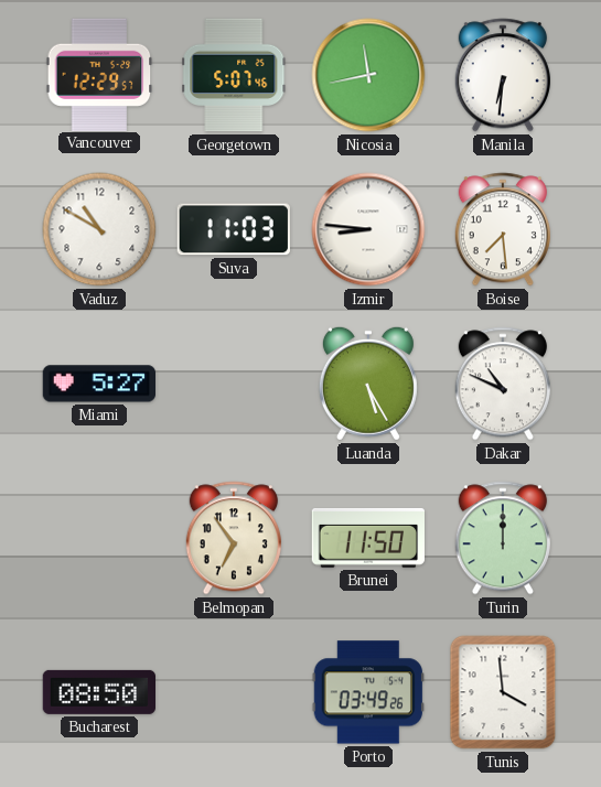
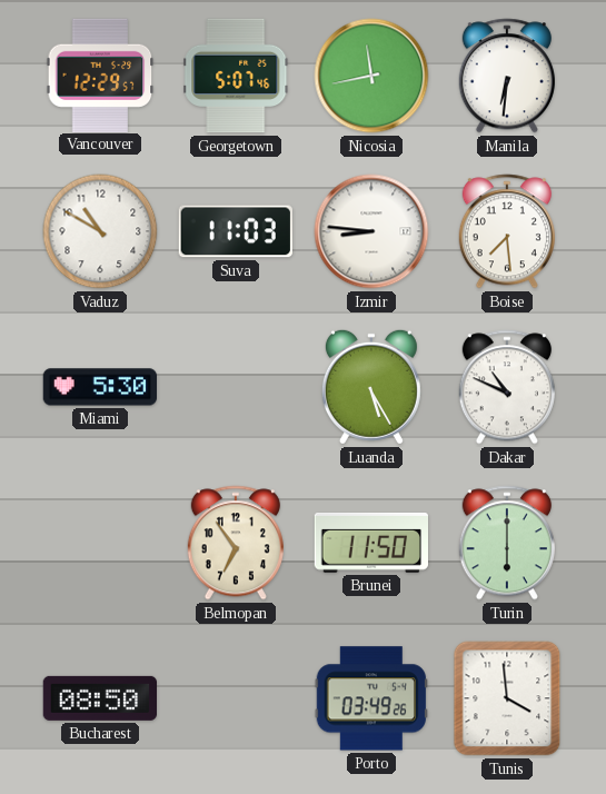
Miami: 5:27 -> 5:30 (99, 387)
Turin: 12:00 -> 6:00 (507, 543)
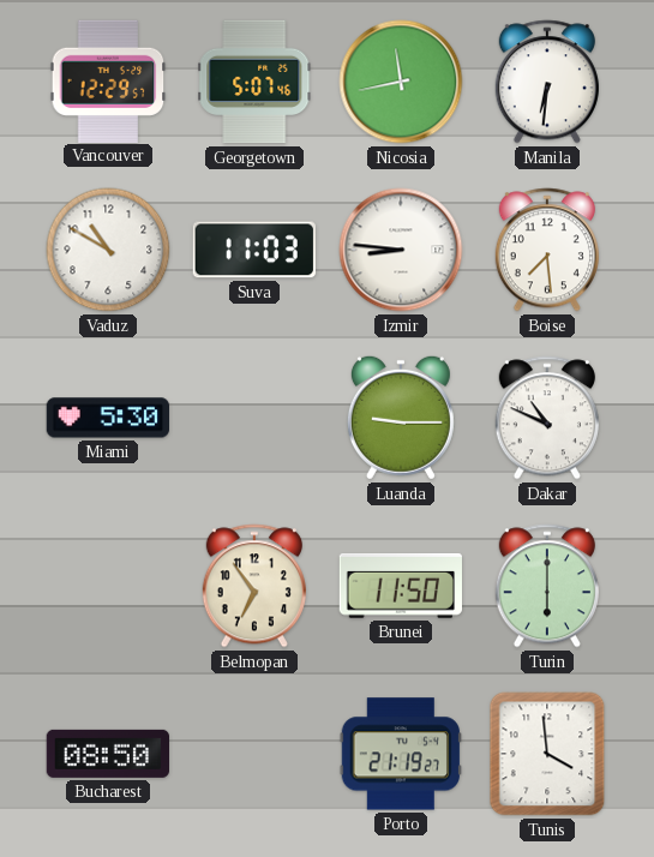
Luanda: 5:25 -> 9:15 (401, 418)
Porto: 03:49 -> 21:19 (400, 754)
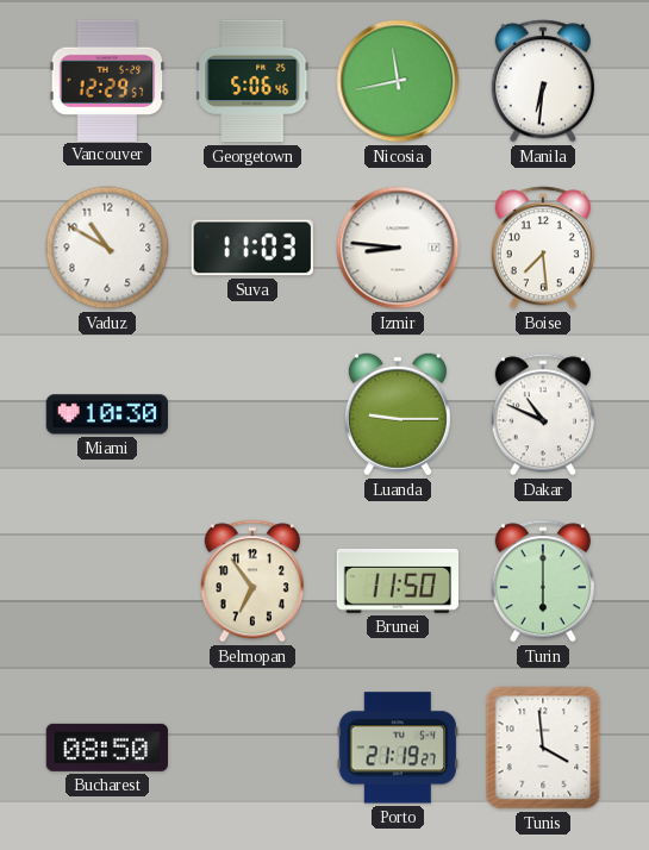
Georgetown: 5:07 -> 5:06 (252, 81)
Miami: 5:30 -> 10:30 (106, 414)
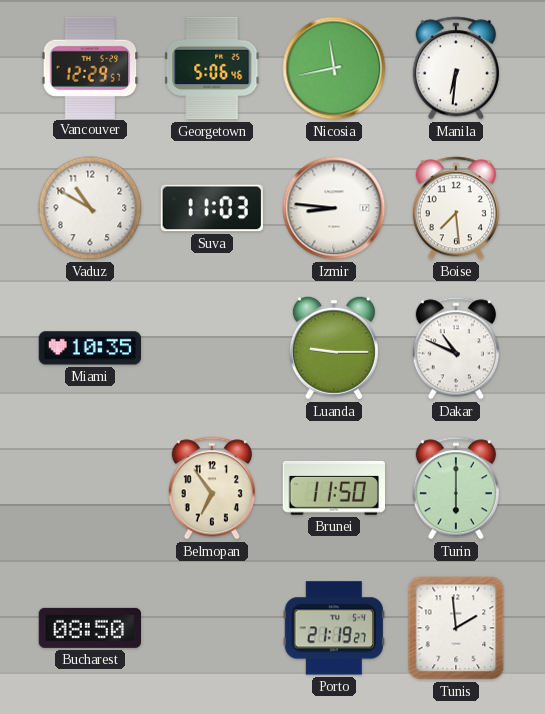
Miami: 10:30 -> 10:35 (89, 348)
Tunis: 3:59 -> 1:59 (456, 628)
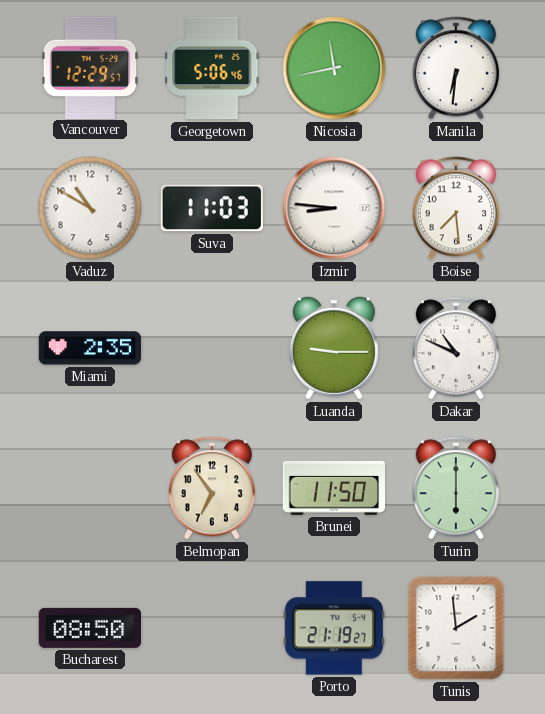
Miami: 10:35 -> 2:35 (89, 348)
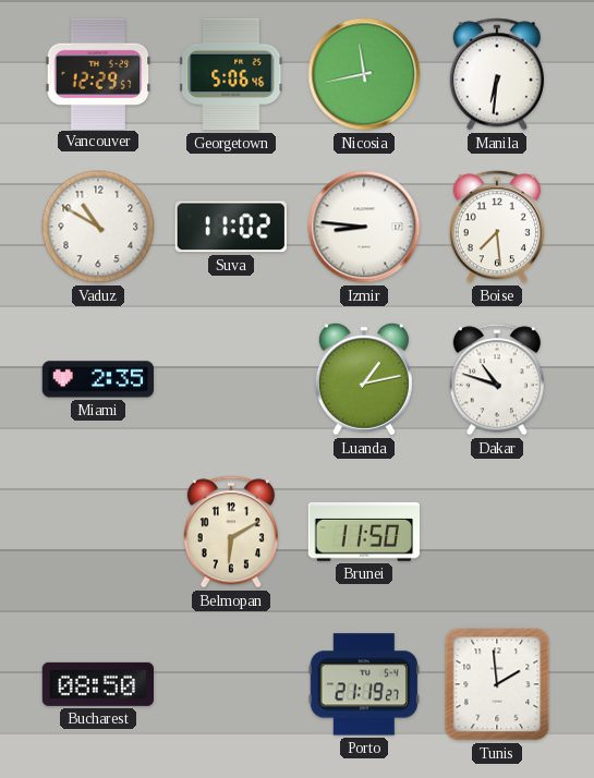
Suva: 11:03 -> 11:02 (231, 227)
Luanda: 9:15 -> 1:13 (364, 379)
Dakar: 10:49 -> 10:48 (497, 379)
Belmopan: 6:54 -> 6:10 (231, 532)
Turin: 6:00 -> none (456, 488)
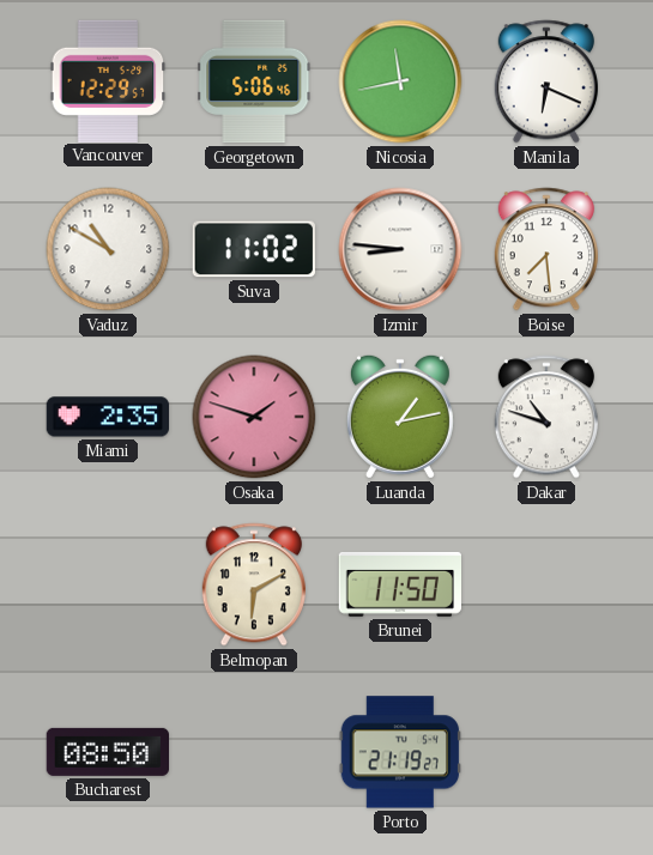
Manila: 6:31 -> 6:19 (546, 81)
Osaka: none -> 1:48 (254, 417)
Tunis: 1:59 -> none (497, 684)
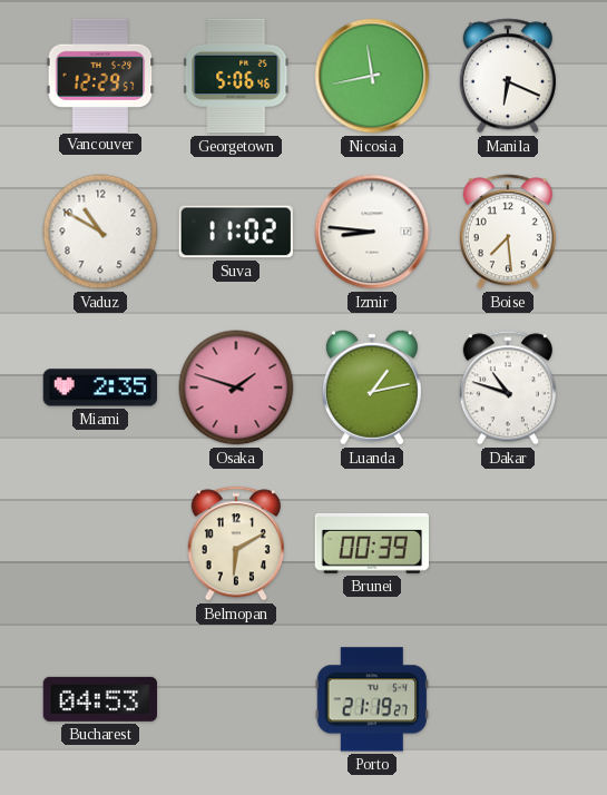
Brunei: 11:50 -> 00:39 (371, 543)
Bucharest: 08:50 -> 04:53 (99, 699)
